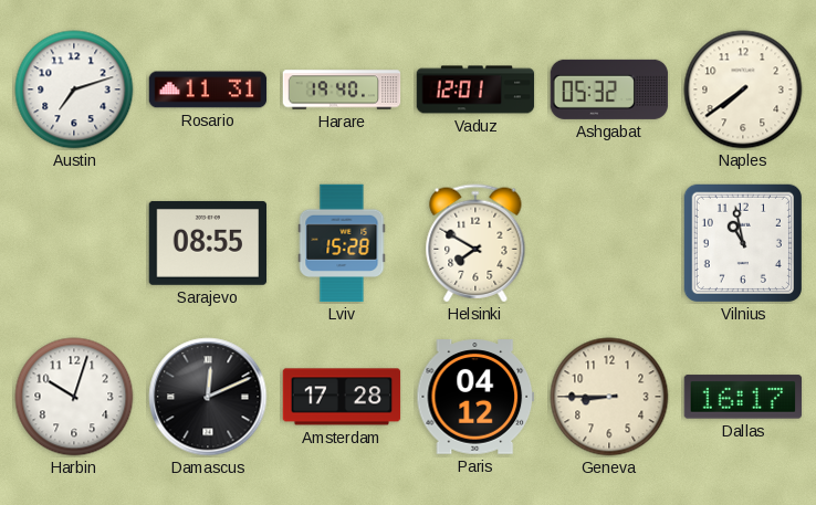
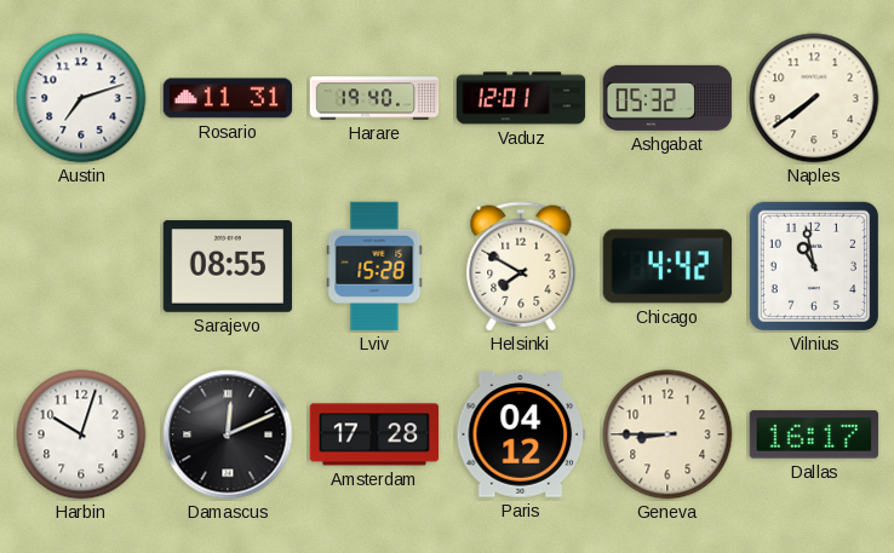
Chicago: none -> 4:42 (667, 266)
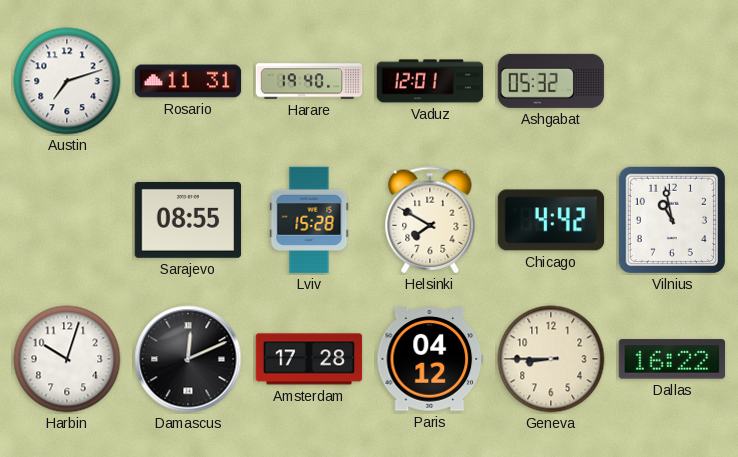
Naples: 7:39 -> none (814, 98)
Dallas: 16:17 -> 16:22 (672, 359)
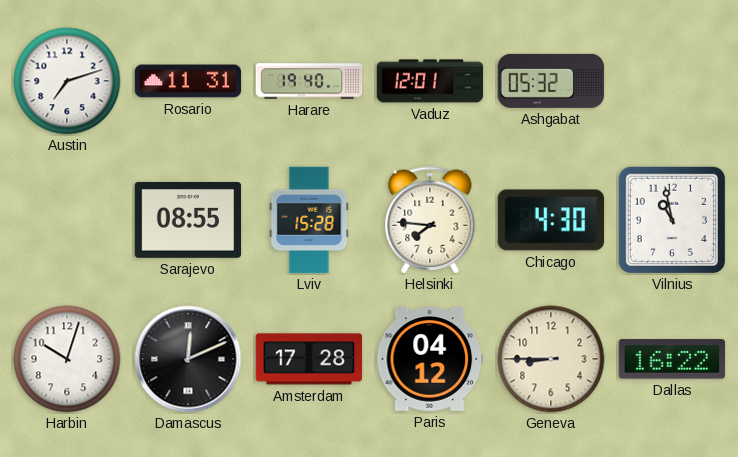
Helsinki: 7:50 -> 7:46 (430, 220)
Chicago: 4:42 -> 4:30 (551, 220)
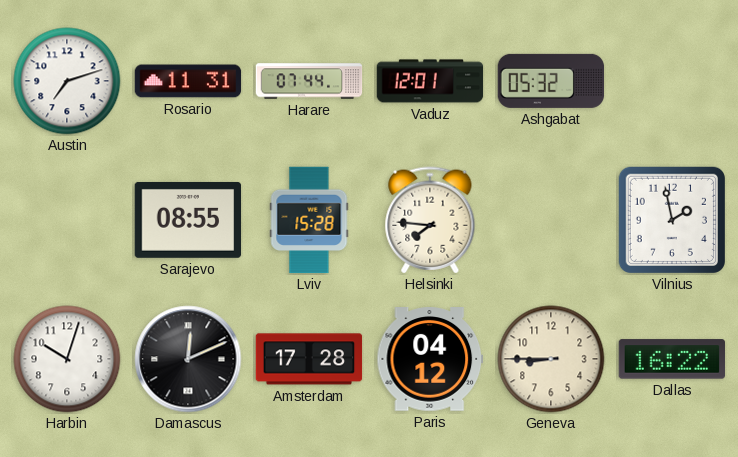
Harare: 19:40 -> 07:44 (309, 81)
Chicago: 4:30 -> none (551, 220)
Vilnius: 10:58 -> 1:58 (672, 220)
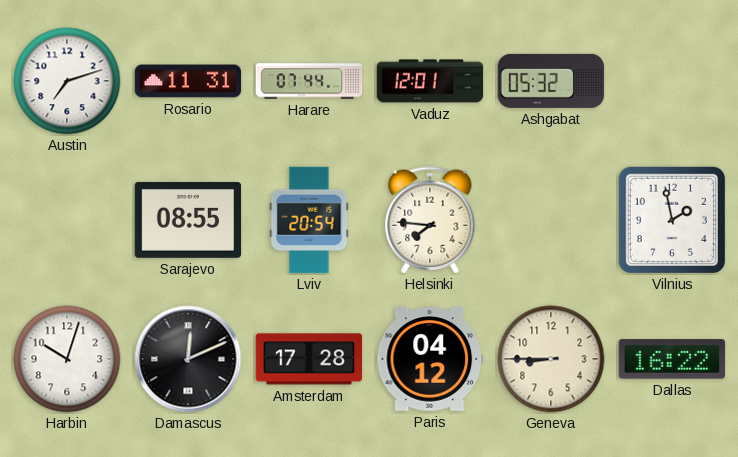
Lviv: 15:28 -> 20:54 (309, 220)
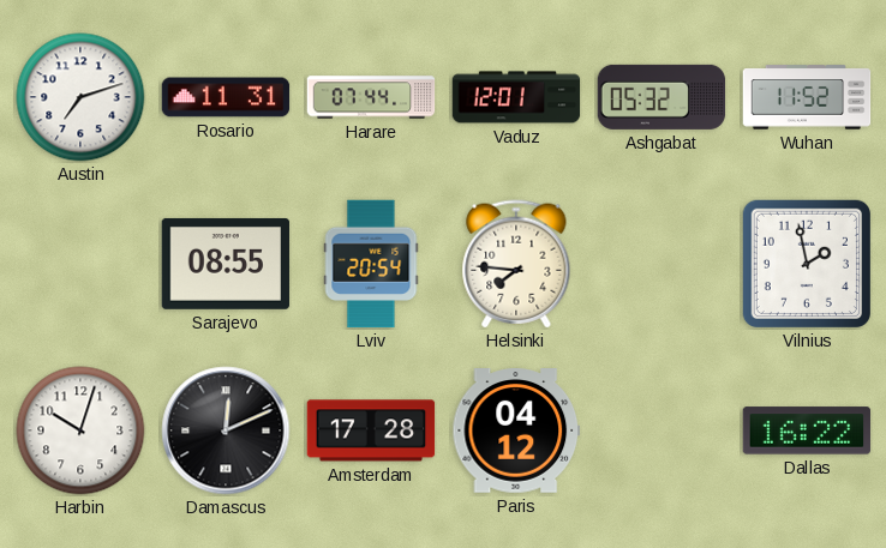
Wuhan: none -> 11:52 (807, 97)
Geneva: 8:45 -> none (551, 359)
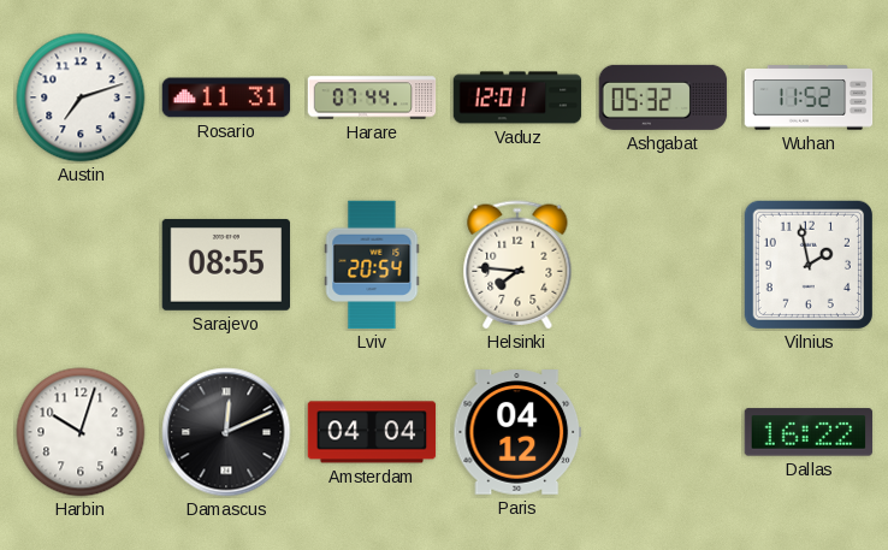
Amsterdam: 17:28 -> 04:04 (372, 432)
